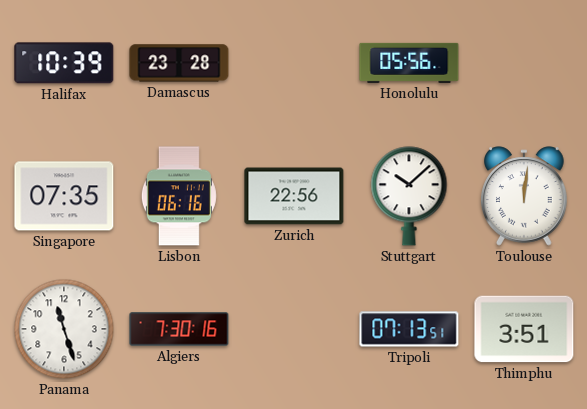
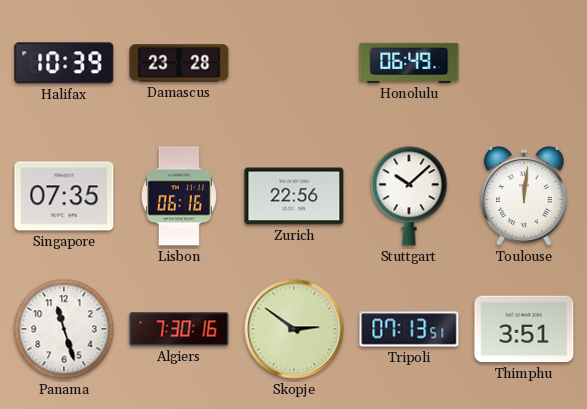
Honolulu: 05:56 -> 06:49 (409, 63)
Skopje: none -> 2:51 (294, 329)
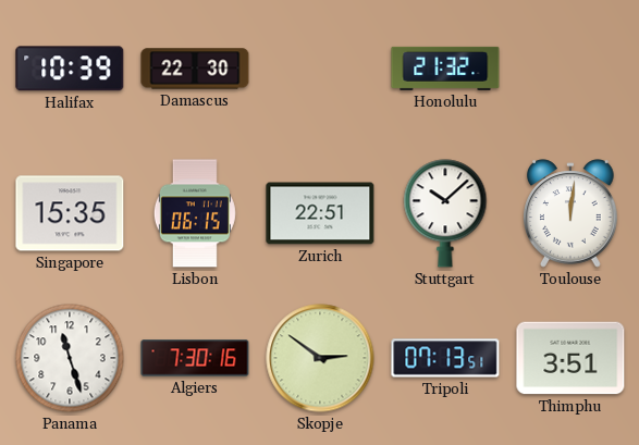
Damascus: 23:28 -> 22:30 (195, 69)
Honolulu: 06:49 -> 21:32 (445, 69)
Singapore: 07:35 -> 15:35 (70, 213)
Lisbon: 06:16 -> 06:15 (195, 213)
Zurich: 22:56 -> 22:51 (320, 213)
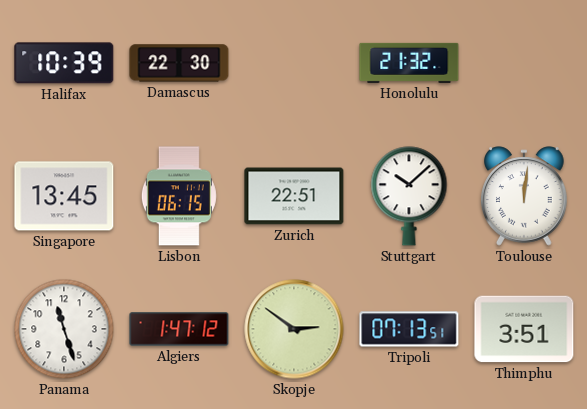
Singapore: 15:35 -> 13:45 (64, 196)
Algiers: 7:30 -> 1:47 (179, 329)
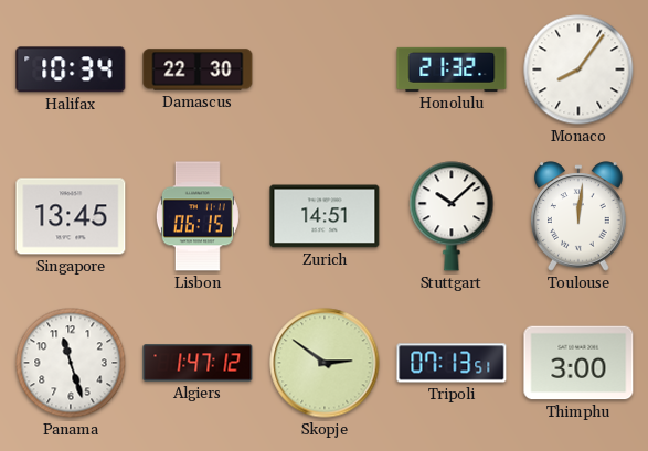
Halifax: 10:39 -> 10:34 (71, 69)
Monaco: none -> 8:06 (578, 69)
Zurich: 22:51 -> 14:51 (325, 216)
Thimphu: 3:51 -> 3:00 (578, 363)
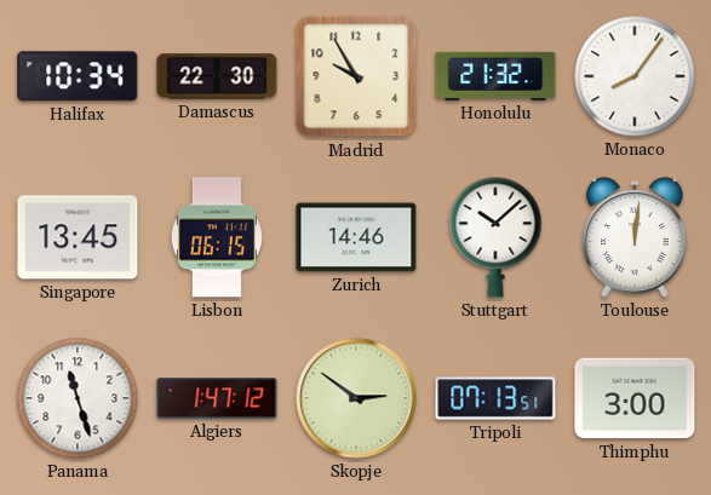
Madrid: none -> 9:55 (356, 76)
Zurich: 14:51 -> 14:46 (356, 237)
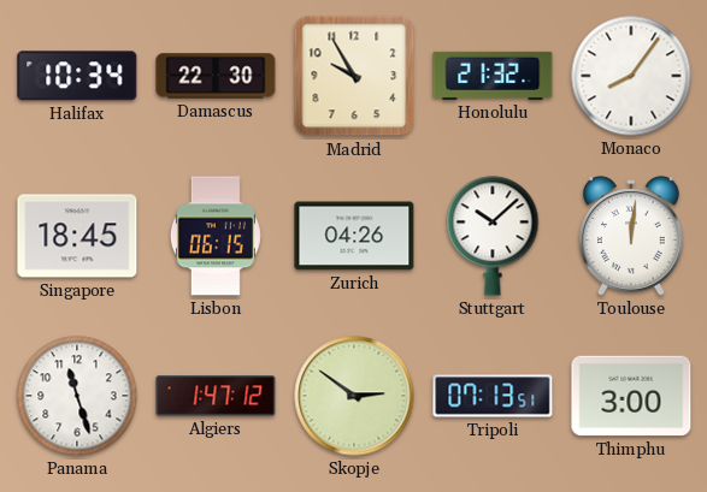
Singapore: 13:45 -> 18:45 (77, 236)
Zurich: 14:46 -> 04:26 (354, 236)
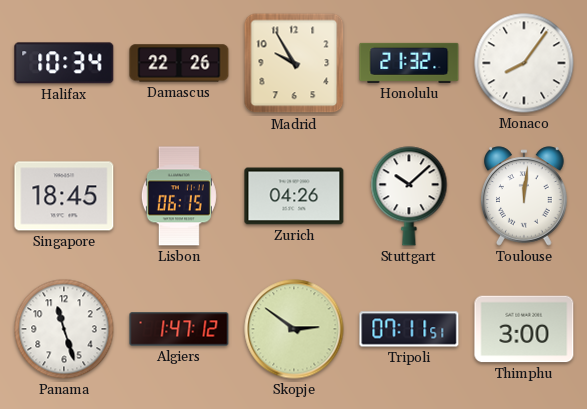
Damascus: 22:30 -> 22:26 (179, 63)
Tripoli: 07:13 -> 07:11 (409, 329)
